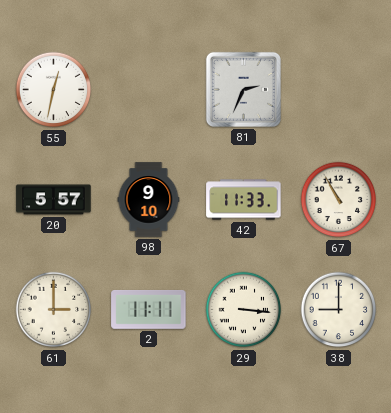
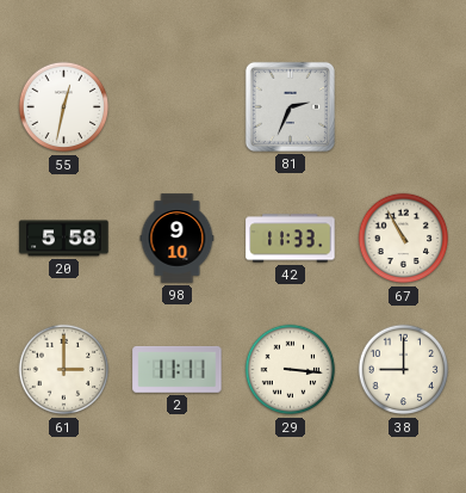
20: 5:57 -> 5:58 (64, 239)
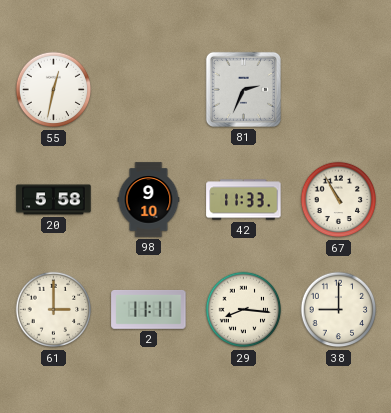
29: 3:16 -> 8:16 (244, 310)
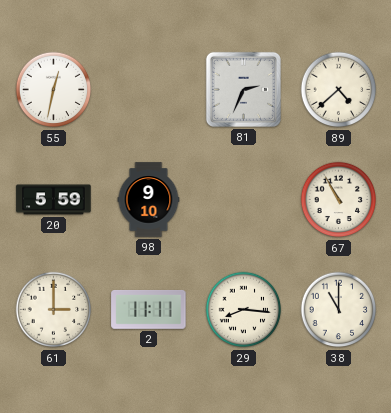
89: none -> 4:38 (339, 90)
20: 5:58 -> 5:59 (54, 200)
42: 11:33 -> none (244, 200)
38: 9:00 -> 11:00 (339, 310)
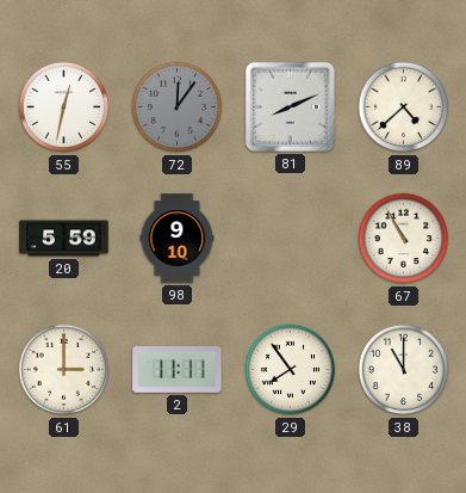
72: none -> 12:06 (178, 107)
81: 2:34 -> 8:11 (290, 106)
29: 8:16 -> 7:54 (291, 370)
